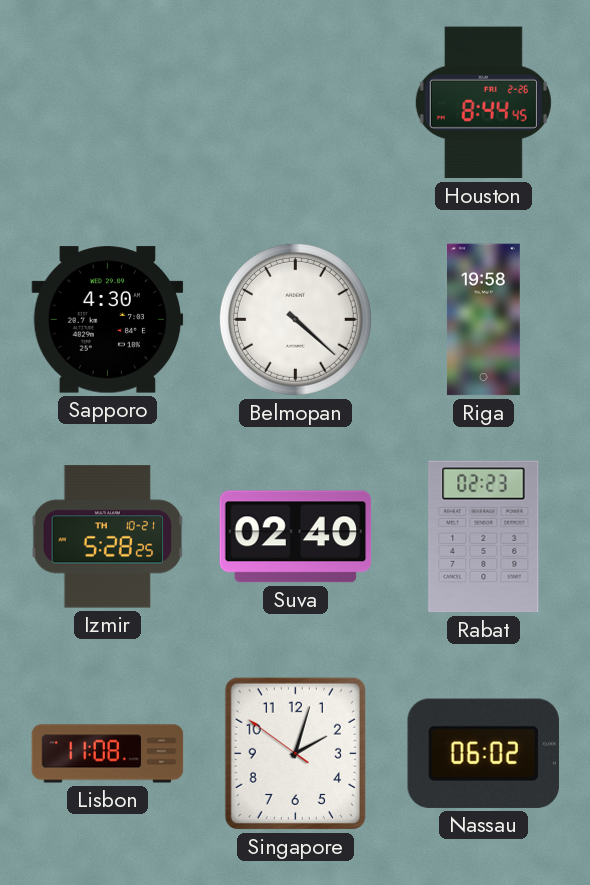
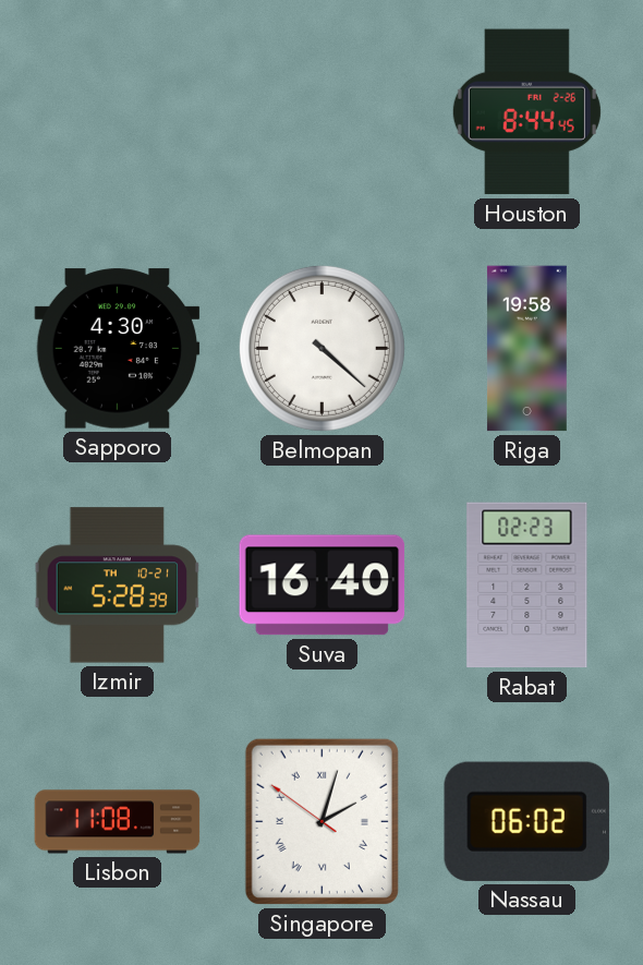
Izmir: 5:28:25 -> 5:28:39 (118, 586)
Suva: 02:40 -> 16:40 (323, 586)
Singapore numerals: Arabic -> Roman (321, 821)
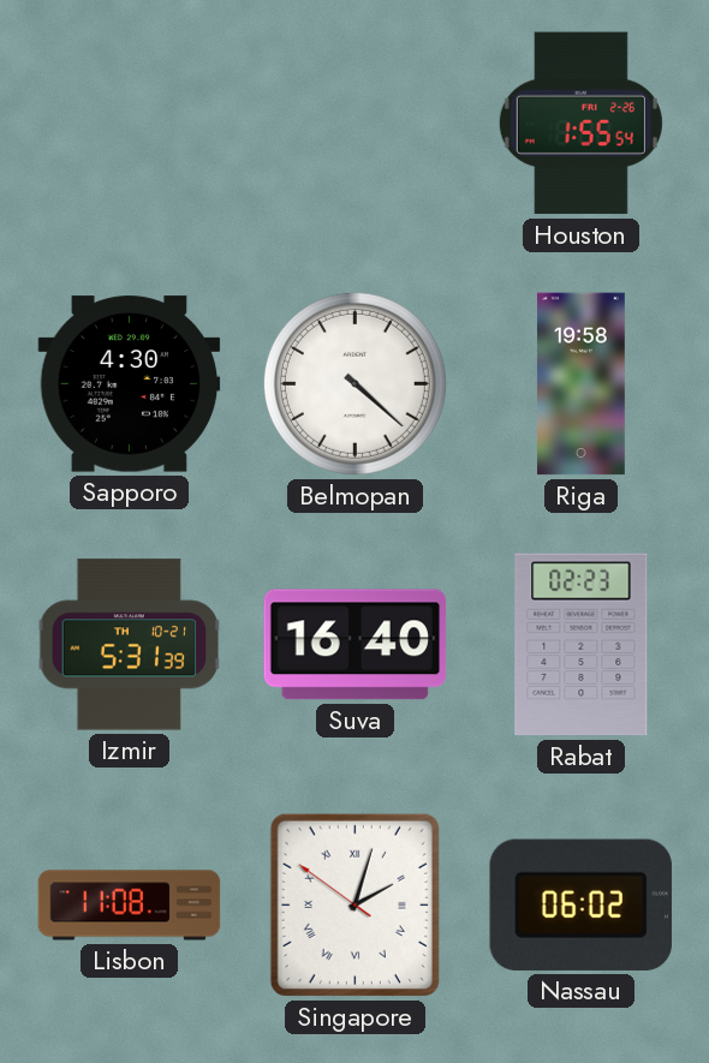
Houston: 8:44 -> 1:55 (580, 124)
Izmir: 5:28 -> 5:31 (130, 645)
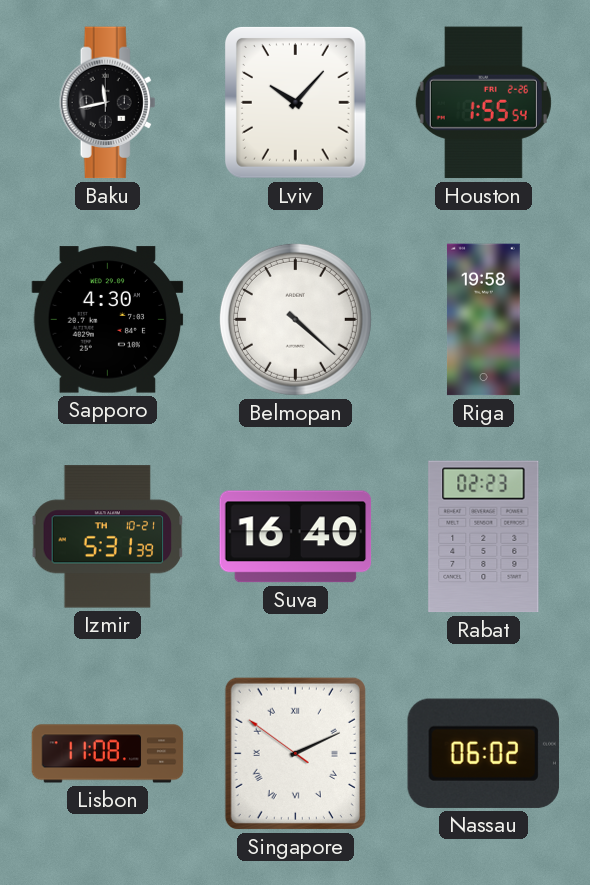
Baku: none -> 11:43 (108, 103)
Lviv: none -> 10:07 (295, 103)
Singapore: 2:02 -> 2:10 (295, 753)
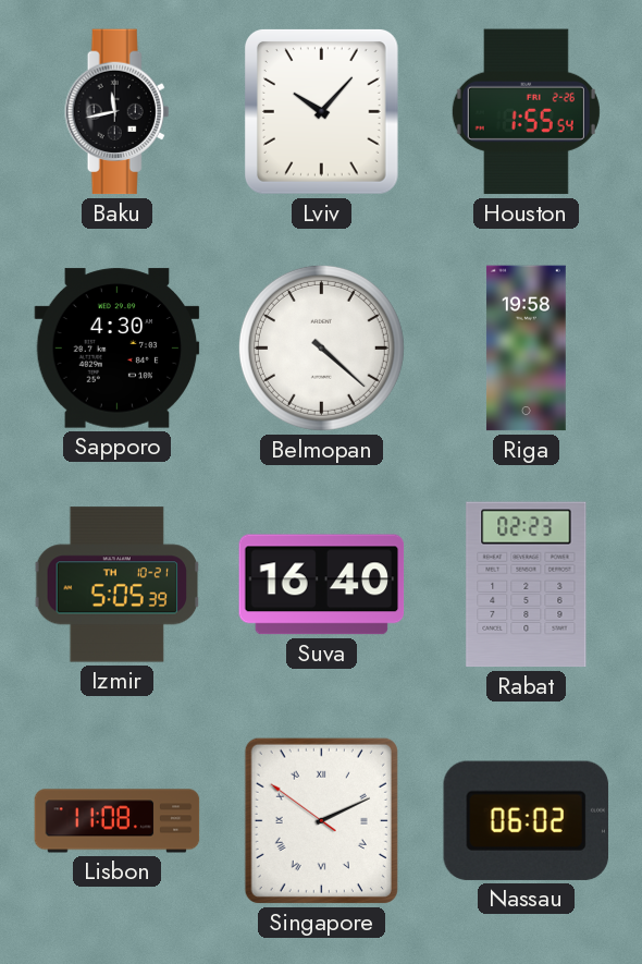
Izmir: 5:31 -> 5:05 (118, 585)
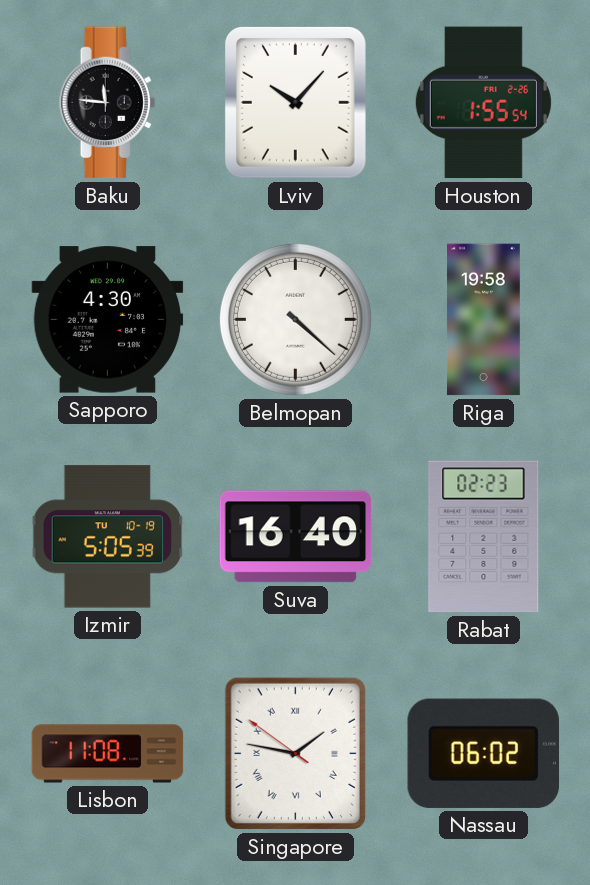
Baku: 11:43 -> 11:46 (108, 103)
Izmir date: TH 10-21 -> TU 10-19 (108, 537)
Singapore: 2:10 -> 1:46 (295, 753)
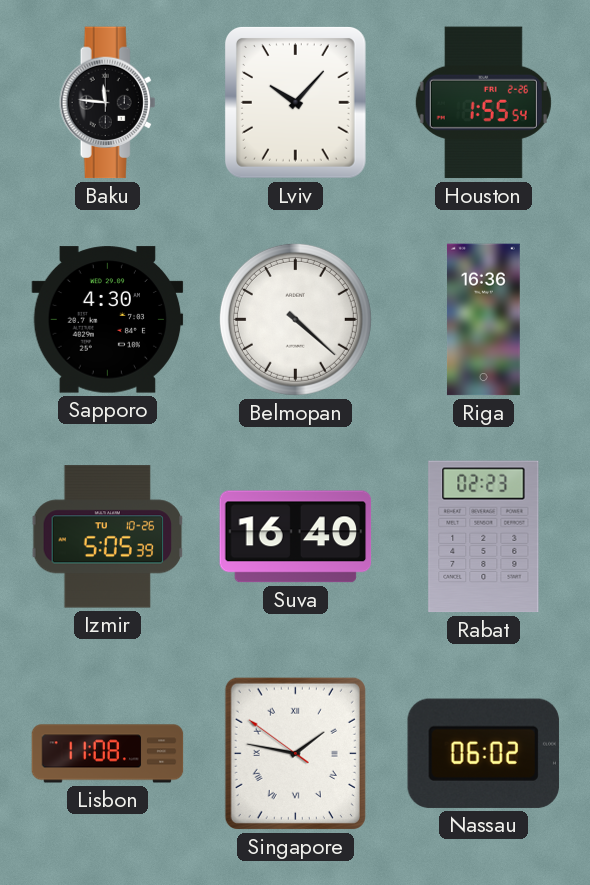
Riga: 19:58 -> 16:36 (483, 320)
Izmir date: TU 10-19 -> TU 10-26 (108, 537)
